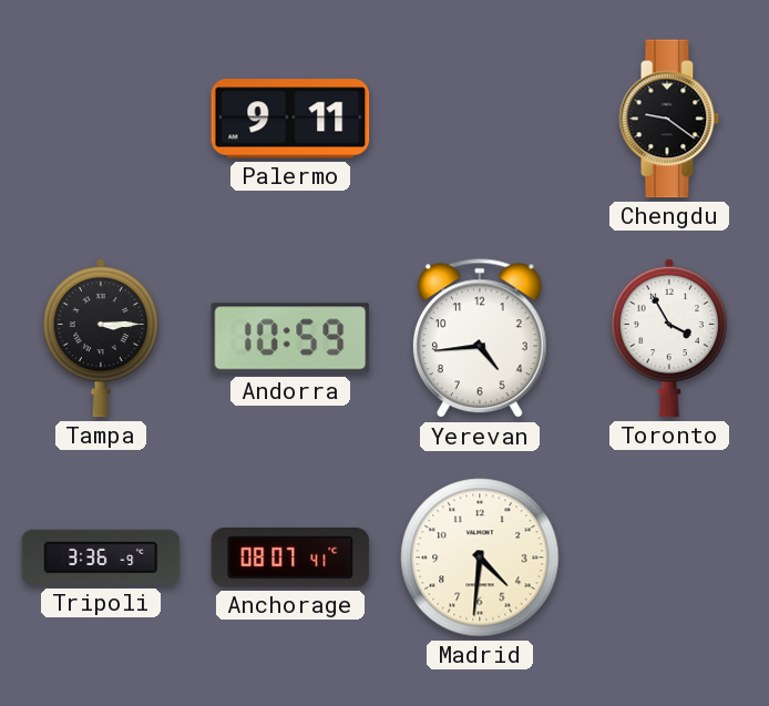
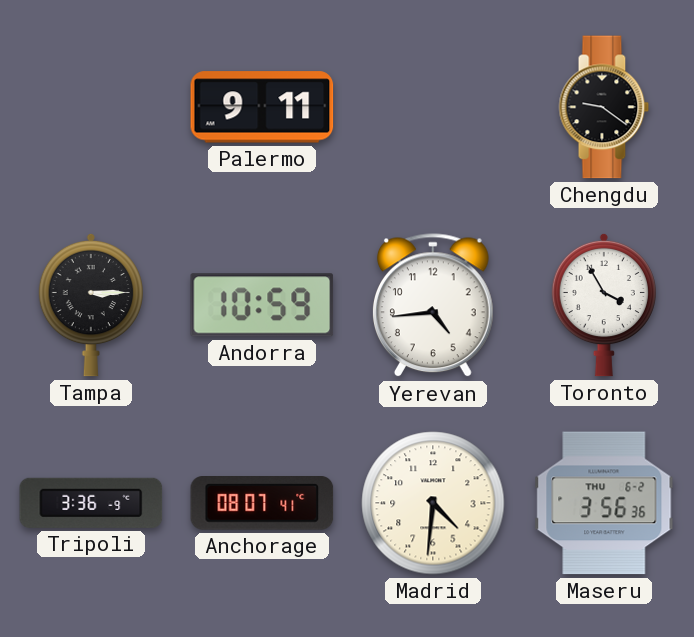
Maseru: none -> 3:56 (604, 503)
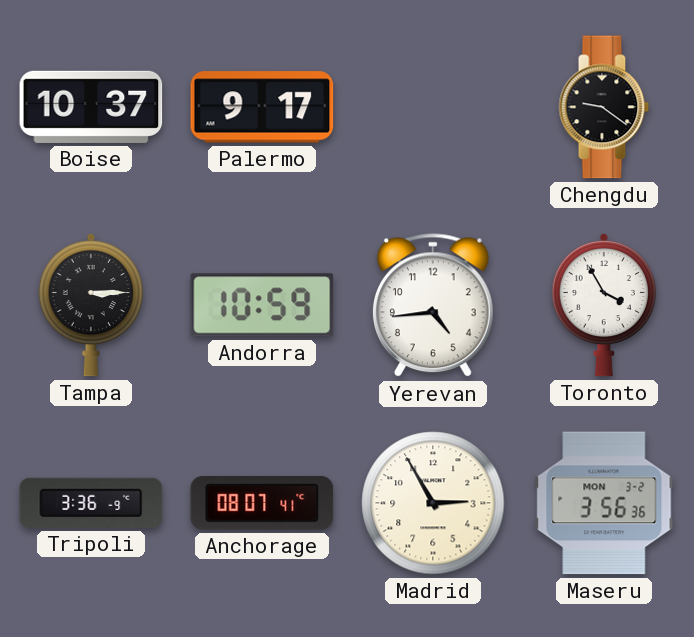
Boise: none -> 10:37 (91, 107)
Palermo: 9:11 -> 9:17 (262, 107)
Madrid: 4:31 -> 2:55 (433, 503)
Maseru date: THU 6-2 -> MON 3-2 (604, 503)
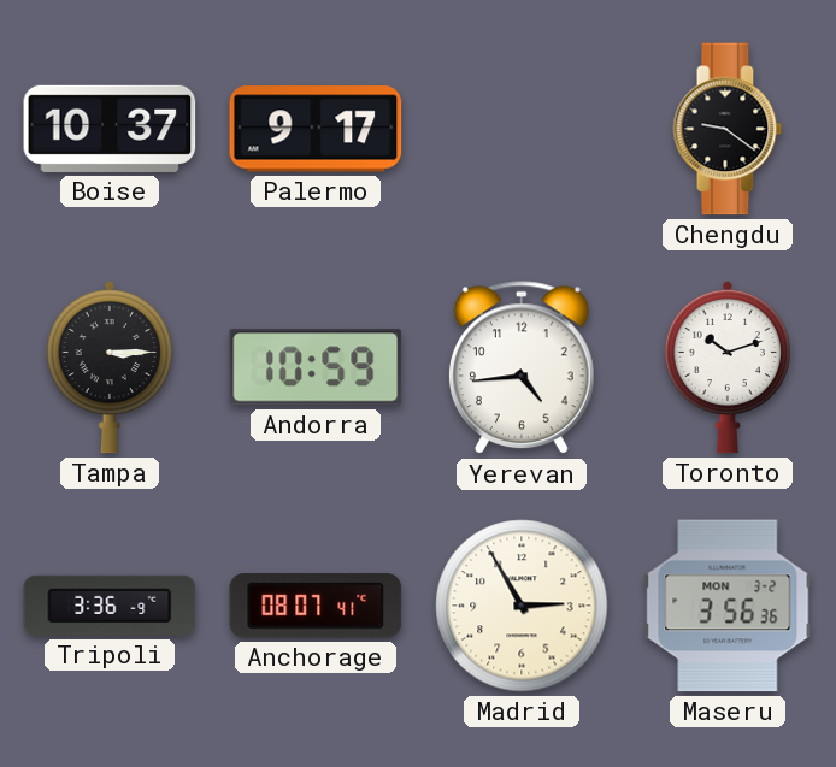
Toronto: 3:55 -> 10:12 (728, 367)
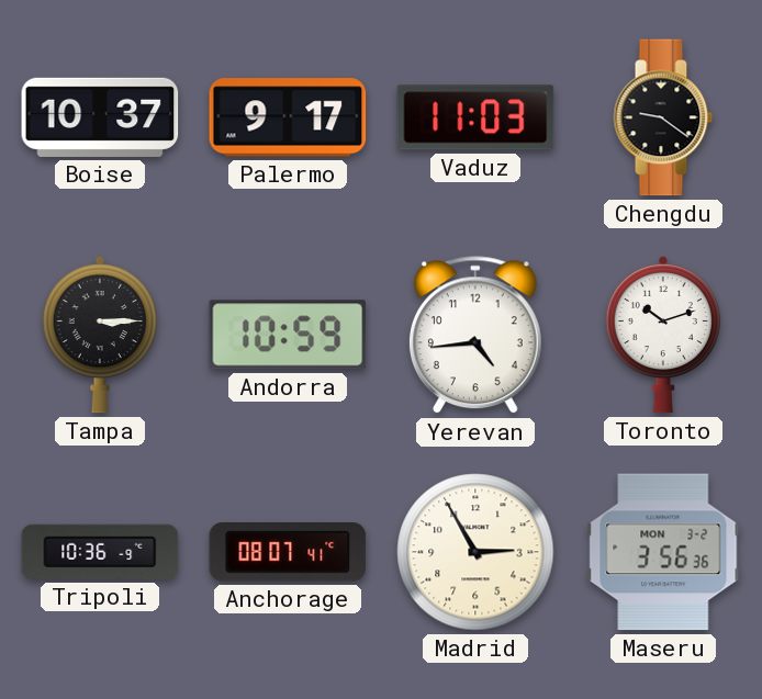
Vaduz: none -> 11:03 (475, 117)
Tripoli: 3:36 -> 10:36 (100, 552)
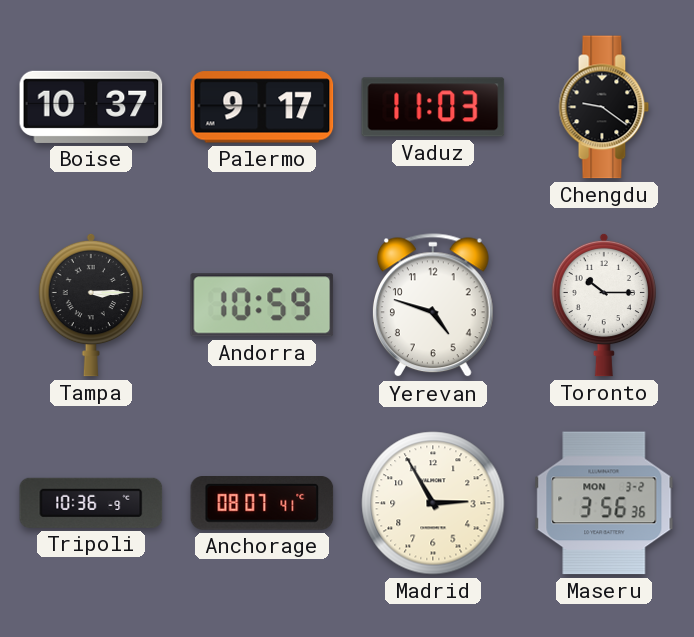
Yerevan: 4:44 -> 4:48 (433, 306)
Toronto: 10:12 -> 10:15 (604, 305)
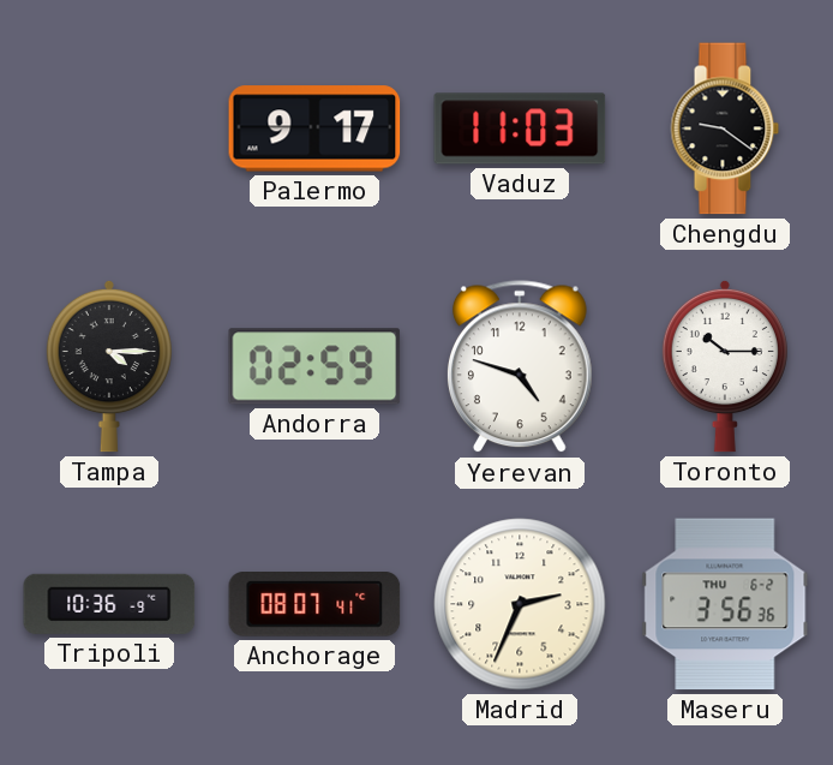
Boise: 10:37 -> none (91, 107)
Tampa: 3:15 -> 4:15 (109, 366)
Andorra: 10:59 -> 02:59 (314, 366)
Madrid: 2:55 -> 2:34 (520, 604)
Maseru date: MON 3-2 -> THU 6-2 (725, 604)
